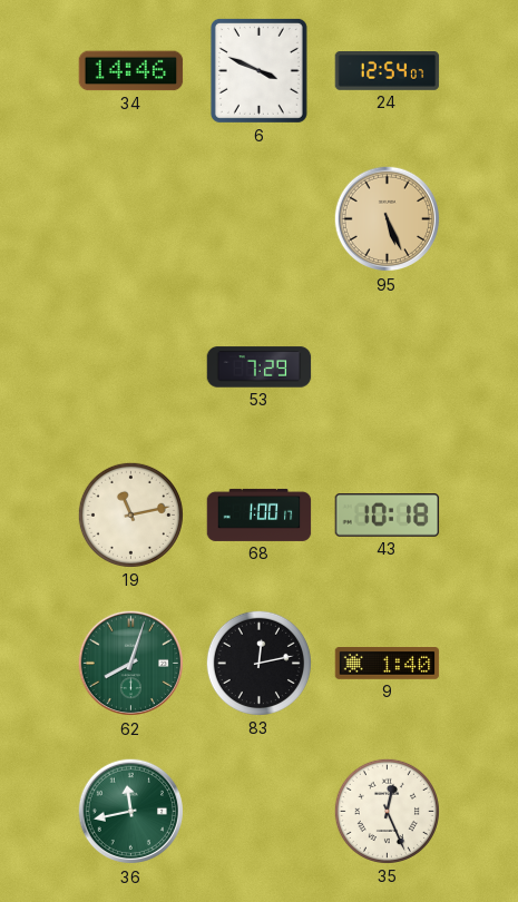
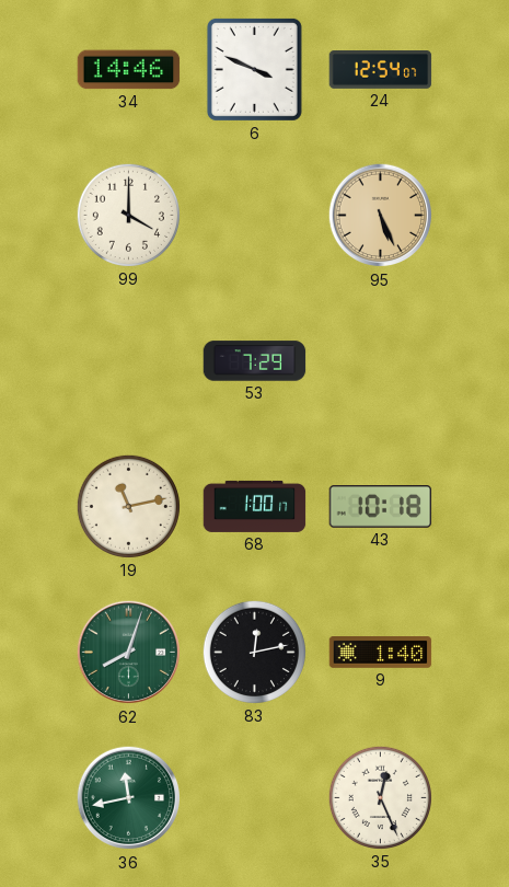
99: none -> 4:00 (128, 215)
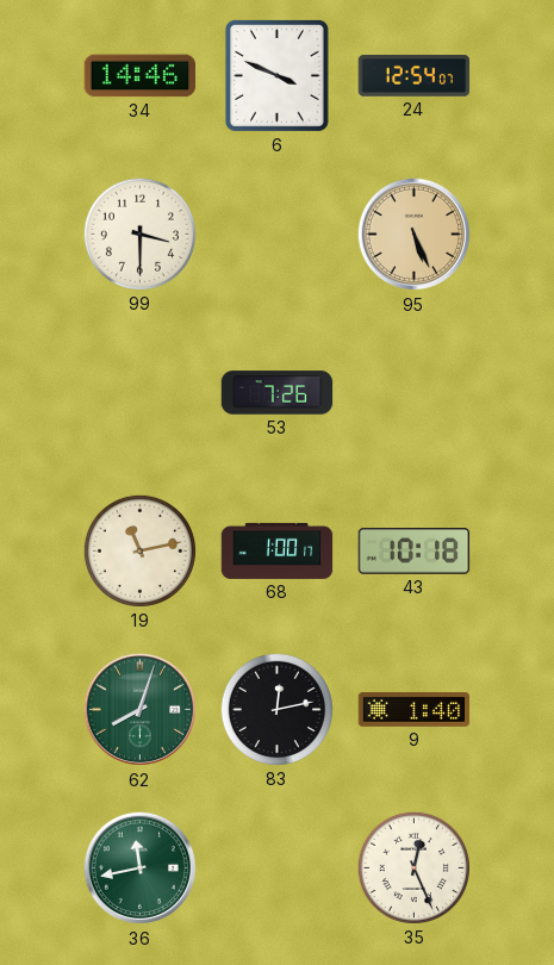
99: 4:00 -> 3:30 (139, 234)
53: 7:29 -> 7:26 (278, 393)
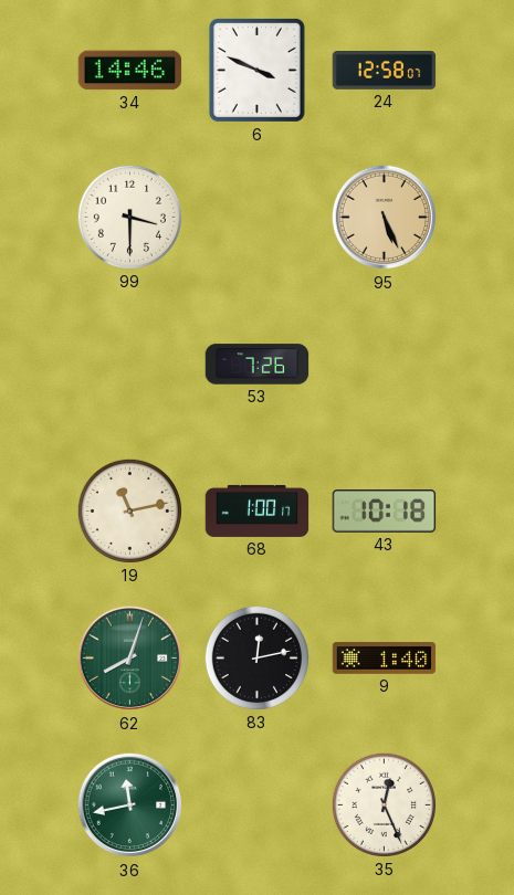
24: 12:54 -> 12:58 (385, 71)
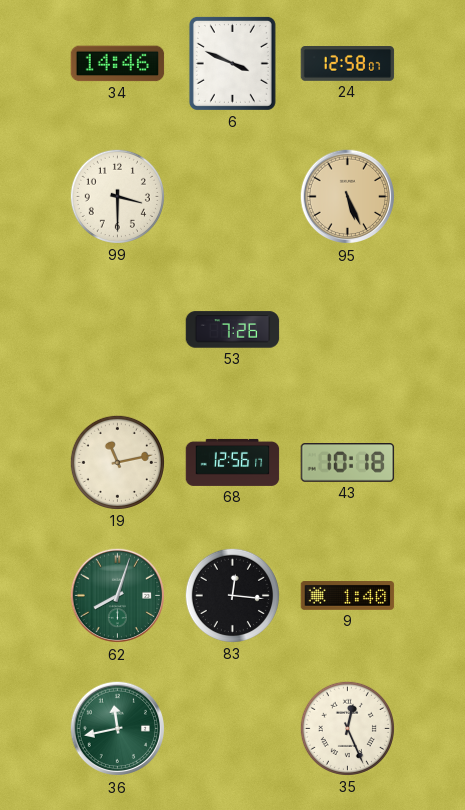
68: 1:00 -> 12:56 (233, 462)
83: 12:13 -> 12:16 (232, 595)
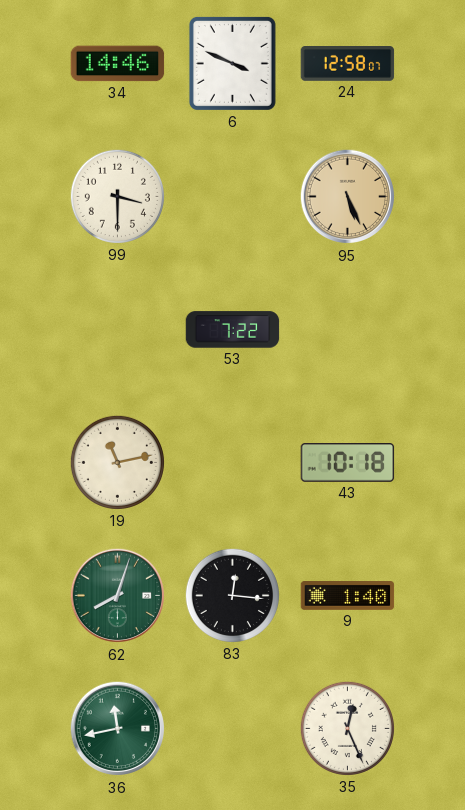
53: 7:26 -> 7:22 (233, 330)
68: 12:56 -> none (233, 462)
